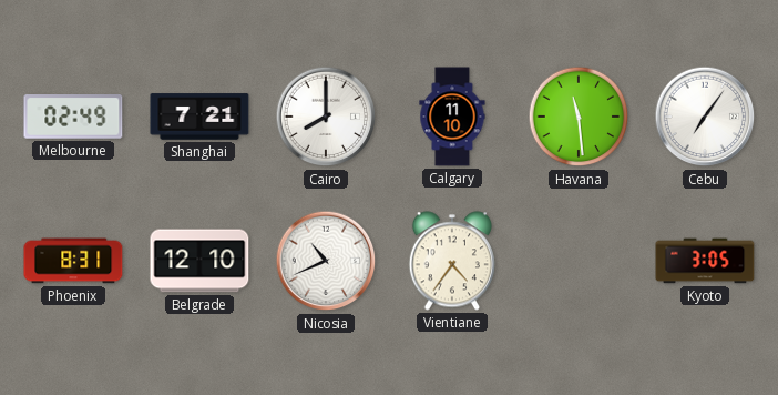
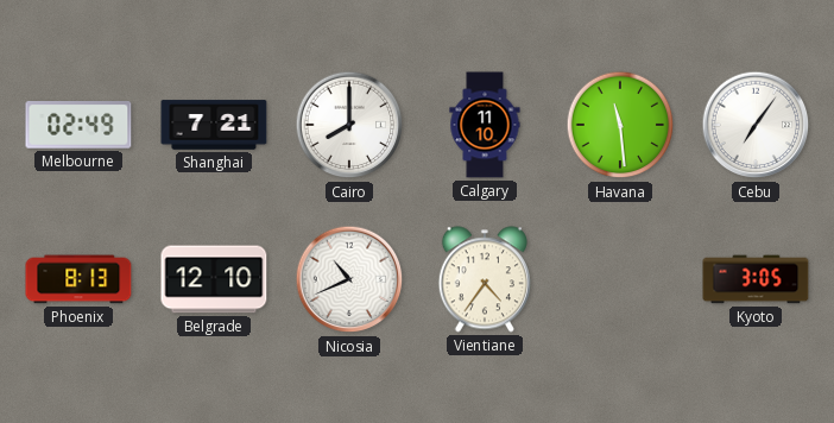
Phoenix: 8:31 -> 8:13 (78, 279)
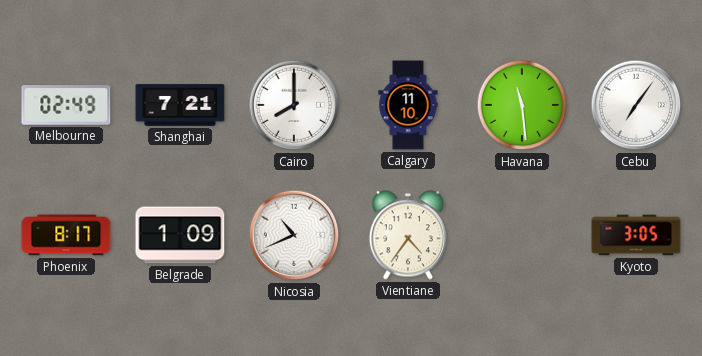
Phoenix: 8:13 -> 8:17 (66, 235)
Belgrade: 12:10 -> 1:09 (180, 235)
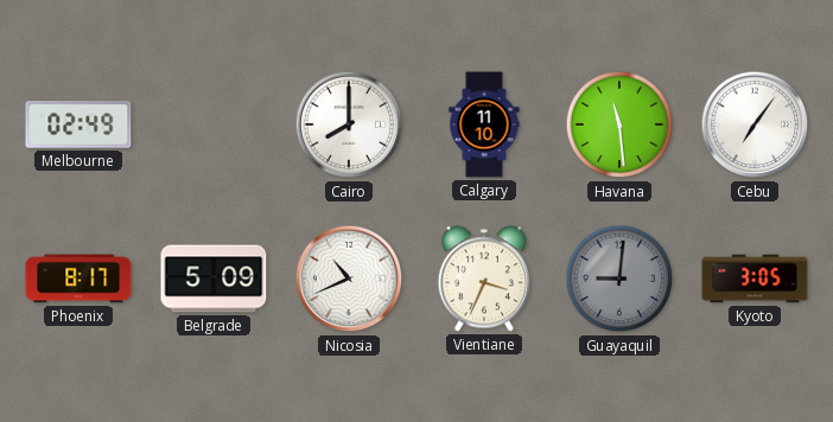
Shanghai: 7:21 -> none (180, 105)
Belgrade: 1:09 -> 5:09 (214, 279)
Vientiane: 4:36 -> 3:34 (484, 279)
Guayaquil: none -> 9:01 (619, 279)
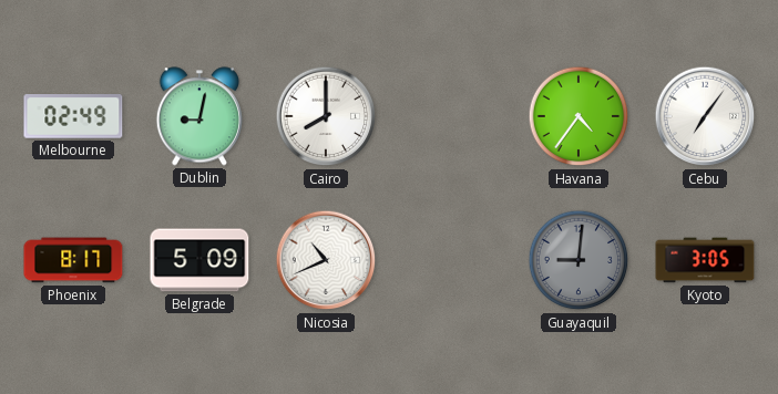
Dublin: none -> 9:02 (199, 116)
Calgary: 11:10 -> none (484, 124)
Havana: 11:29 -> 4:36 (579, 116)
Vientiane: 3:34 -> none (484, 279)
